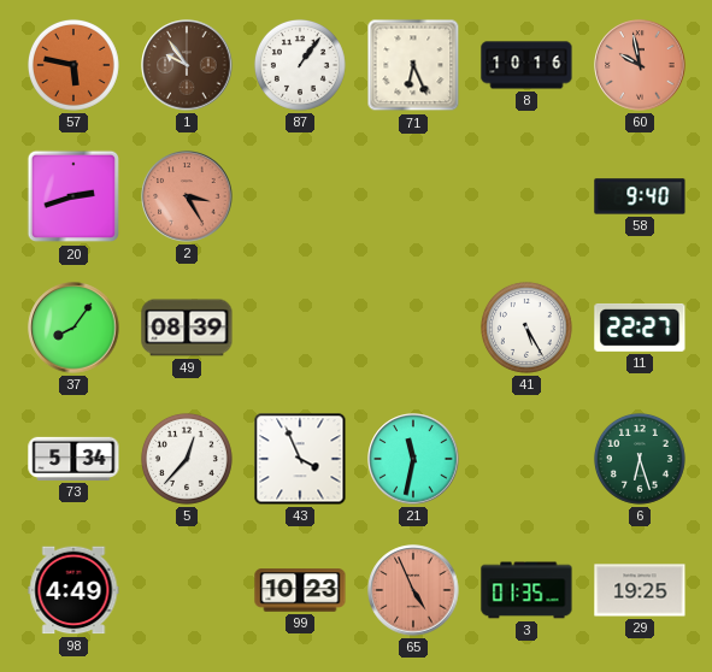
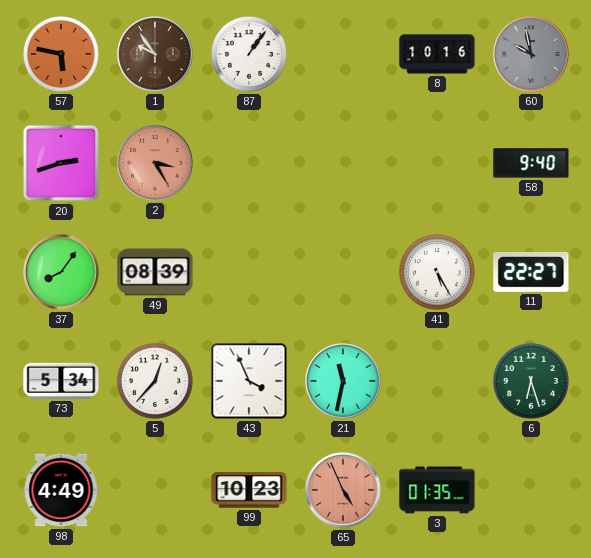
71: 6:26 -> none (413, 65)
60 dial: salmon -> grey (531, 54)
29: 19:25 -> none (640, 590)
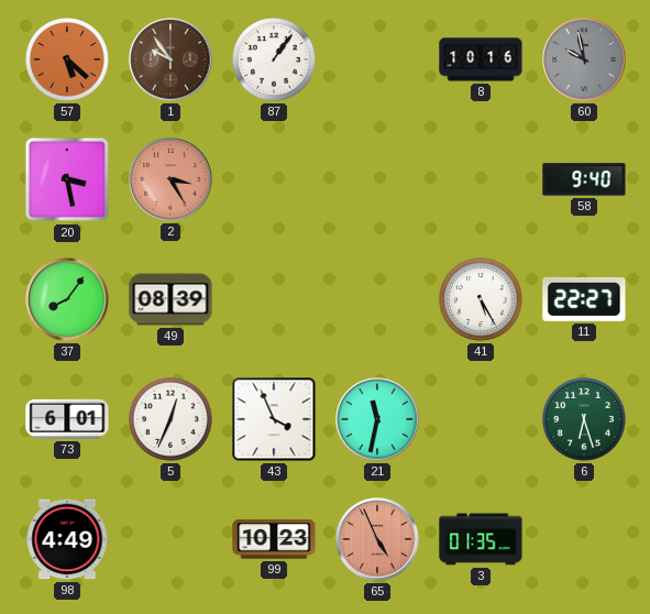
57: 5:47 -> 5:22 (67, 59)
20: 2:42 -> 3:28 (67, 179)
73: 5:34 -> 6:01 (67, 419)
5: 12:37 -> 12:34 (170, 419)
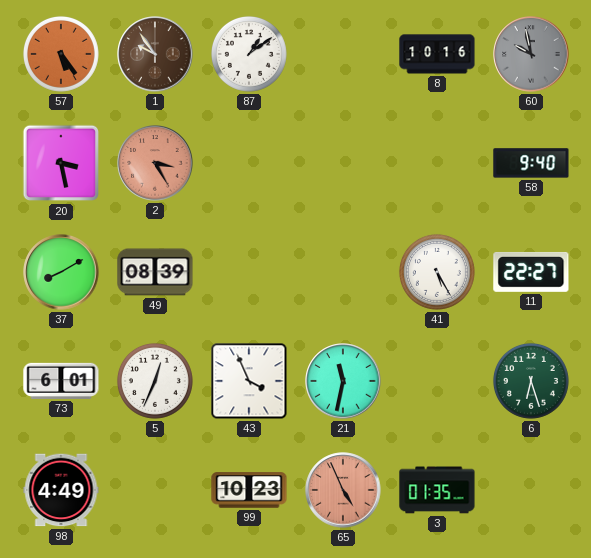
57: 5:22 -> 5:24 (61, 54)
87: 1:06 -> 1:09 (249, 54)
37: 8:06 -> 8:10 (61, 272)
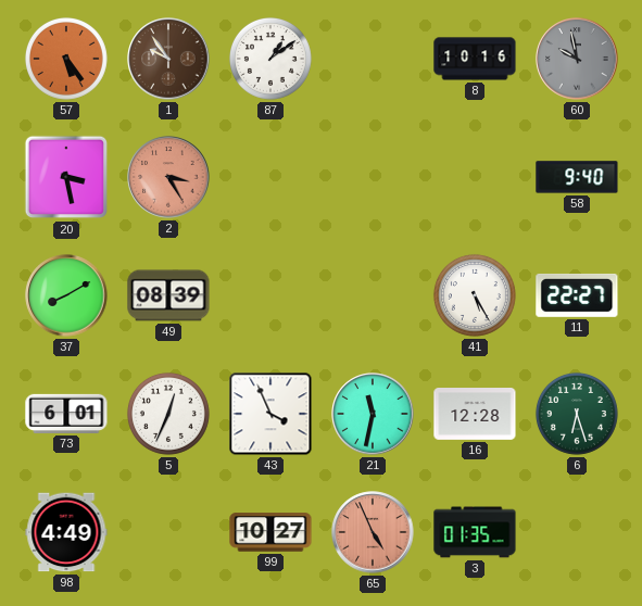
16: none -> 12:28 (475, 415)
99: 10:23 -> 10:27 (270, 532)
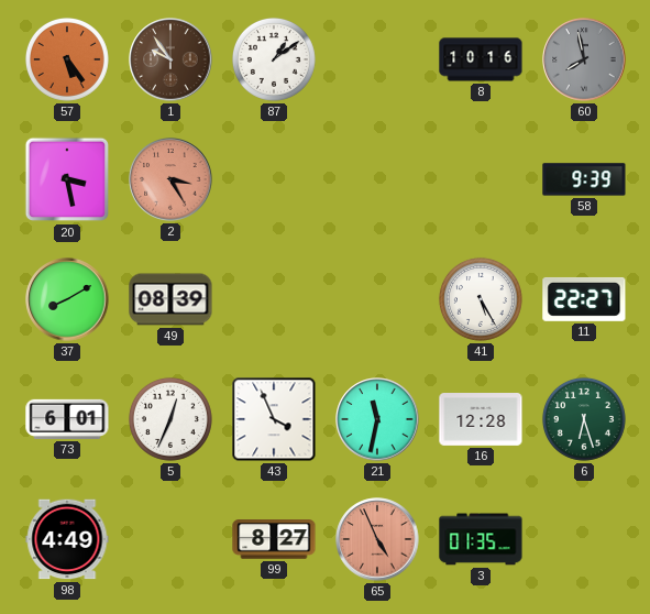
60: 9:58 -> 7:58 (584, 59)
58: 9:40 -> 9:39 (584, 179)
99: 10:27 -> 8:27 (274, 539)
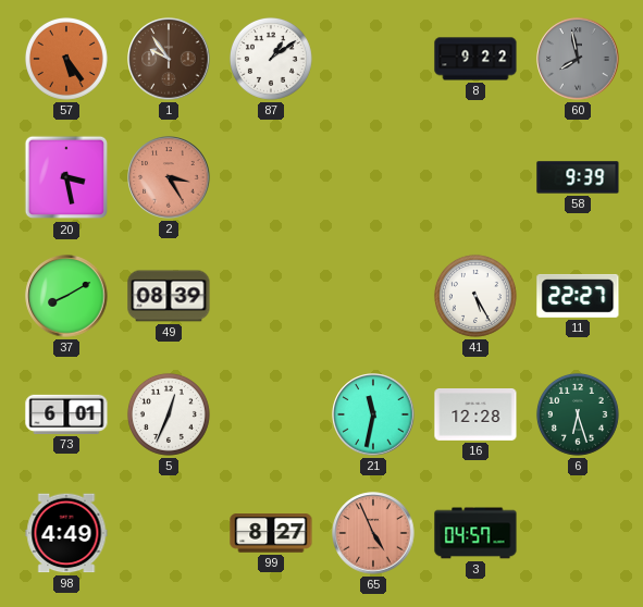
8: 10:16 -> 9:22 (475, 59)
43: 3:56 -> none (274, 419)
3: 01:35 -> 04:57 (475, 533)
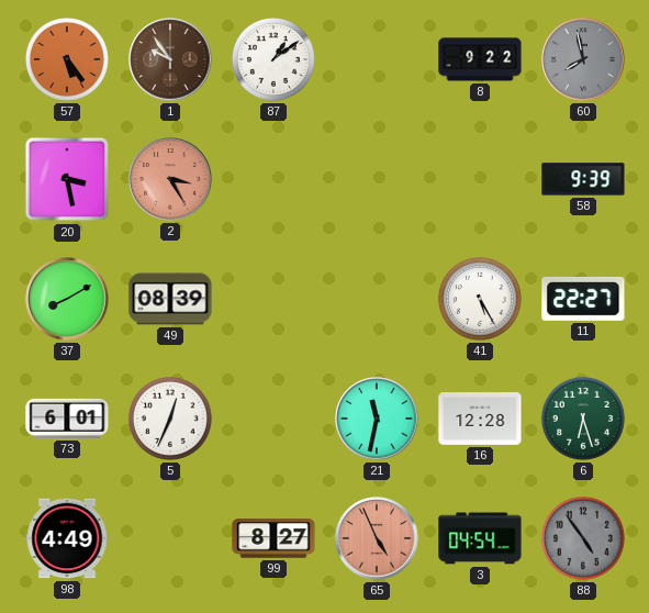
3: 04:57 -> 04:54 (480, 538)
88: none -> 4:54 (583, 538)
